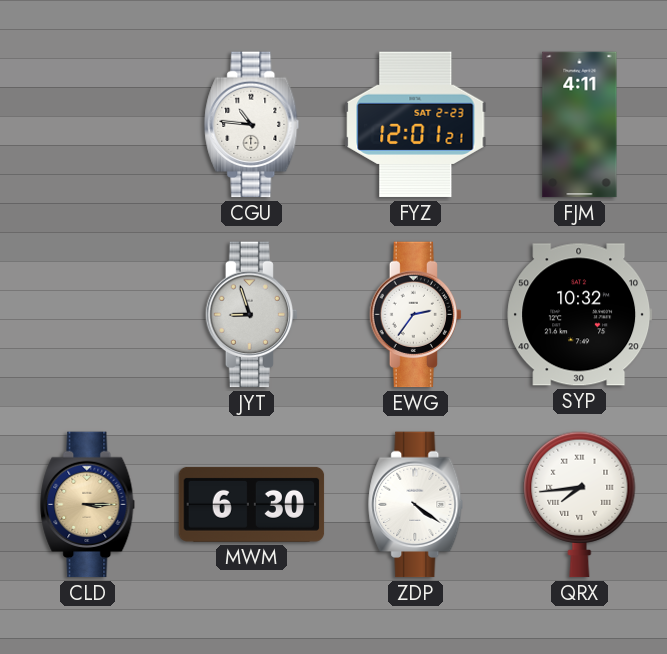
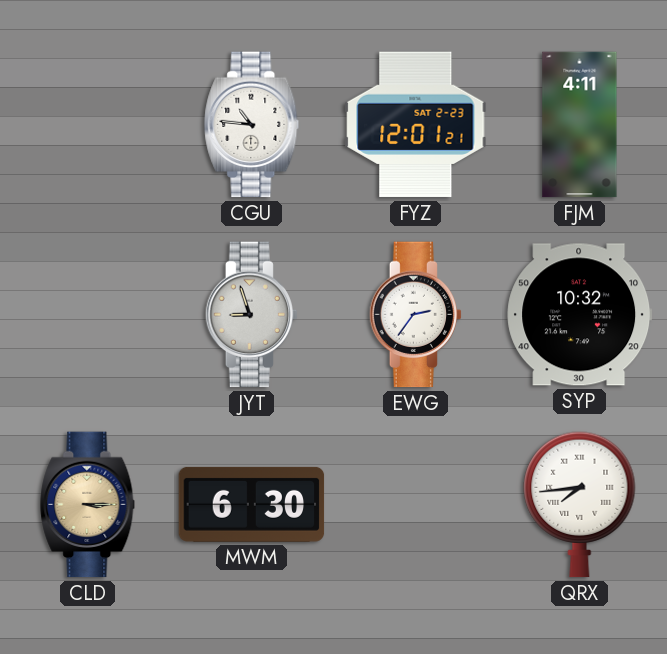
ZDP: 4:21 -> none (416, 505)
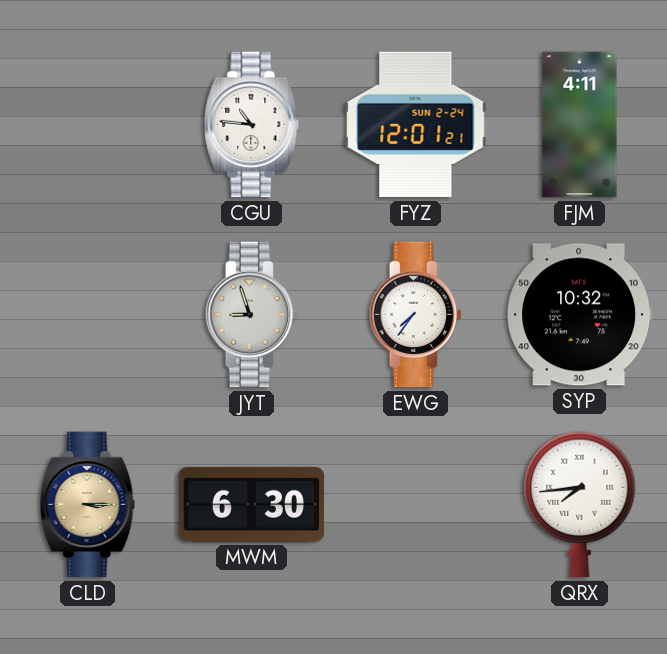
FYZ date: SAT 2-23 -> SUN 2-24 (416, 125)
EWG: 2:36 -> 7:36 (415, 315)
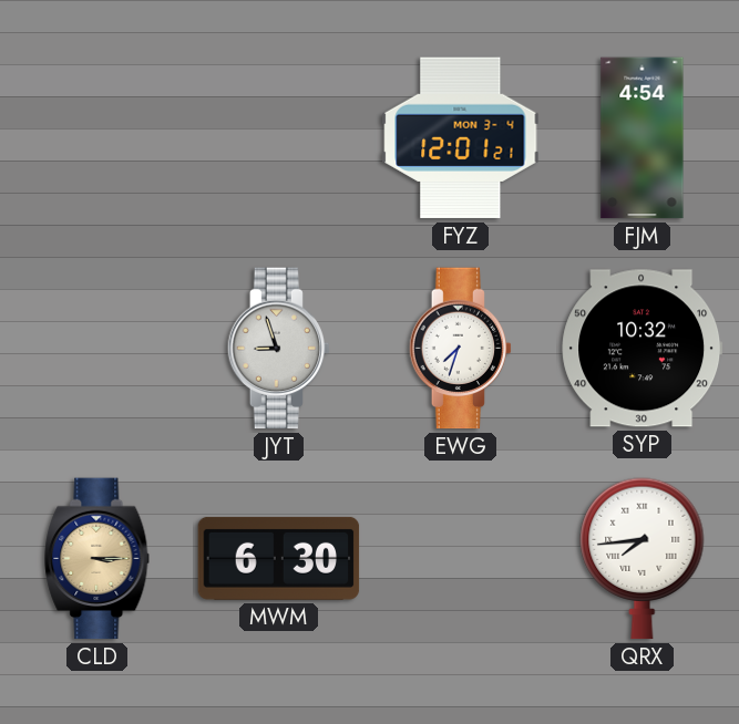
CGU: 10:46 -> none (252, 125)
FYZ date: SUN 2-24 -> MON 3-4 (461, 138)
FJM: 4:11 -> 4:54 (643, 138)
EWG: 7:36 -> 7:33 (460, 349)
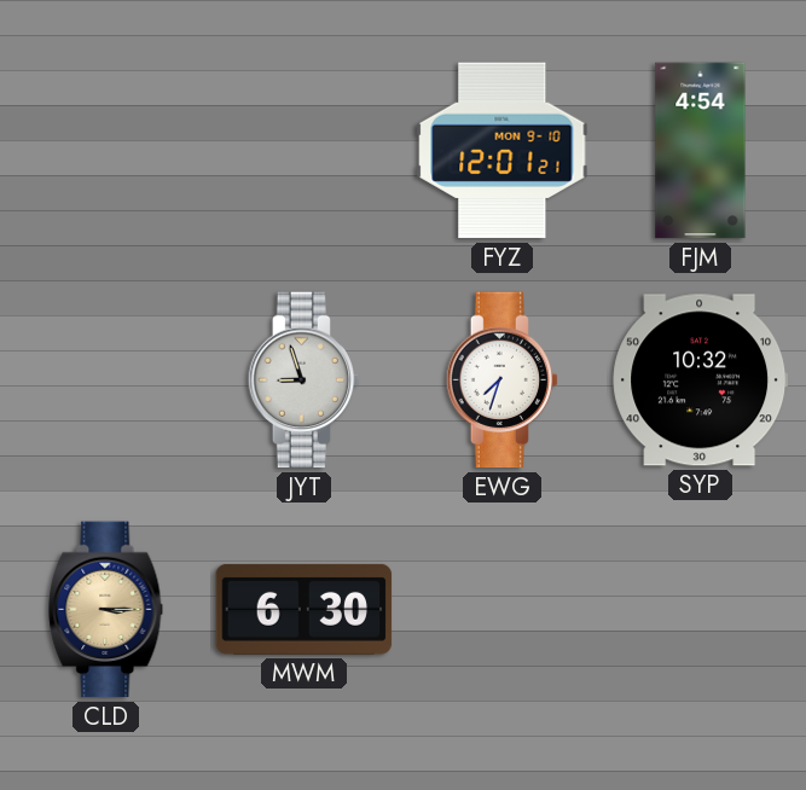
FYZ date: MON 3-4 -> MON 9-10 (503, 151)
QRX: 7:44 -> none (643, 559)
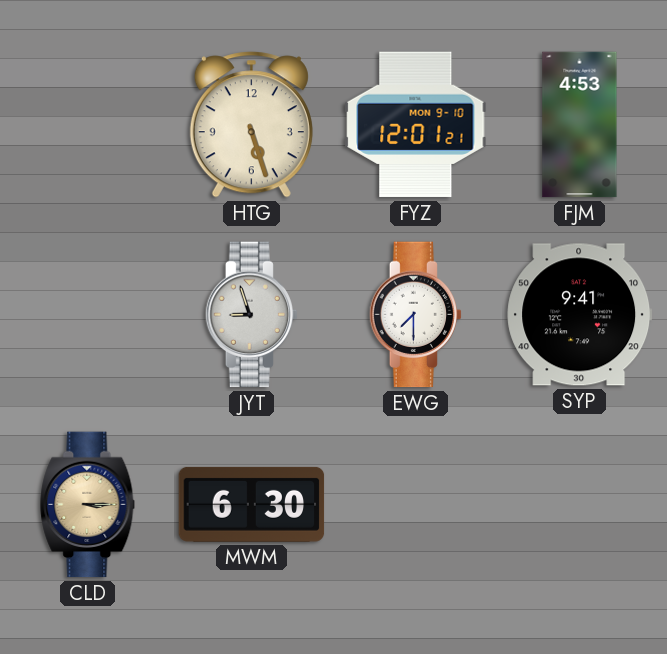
HTG: none -> 5:27 (251, 125)
FJM: 4:54 -> 4:53 (580, 125)
EWG: 7:33 -> 7:30 (415, 315)
SYP: 10:32 -> 9:41 (580, 315)
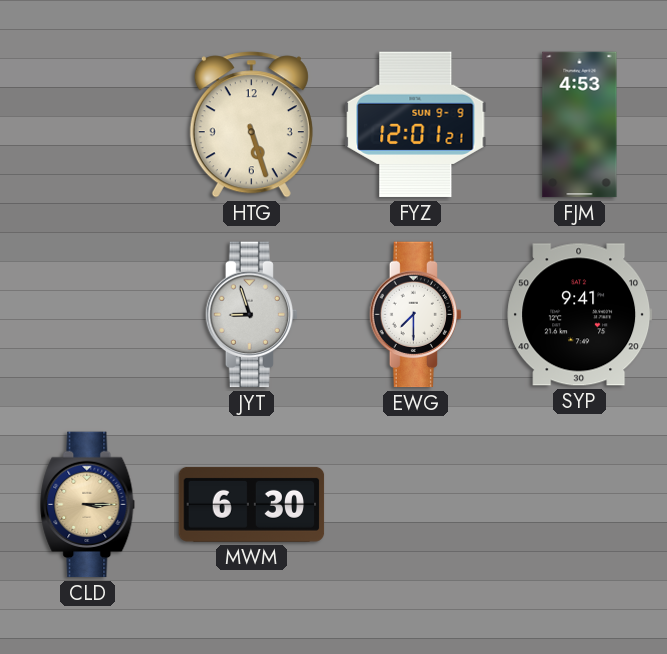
FYZ date: MON 9-10 -> SUN 9-9 (416, 125)
